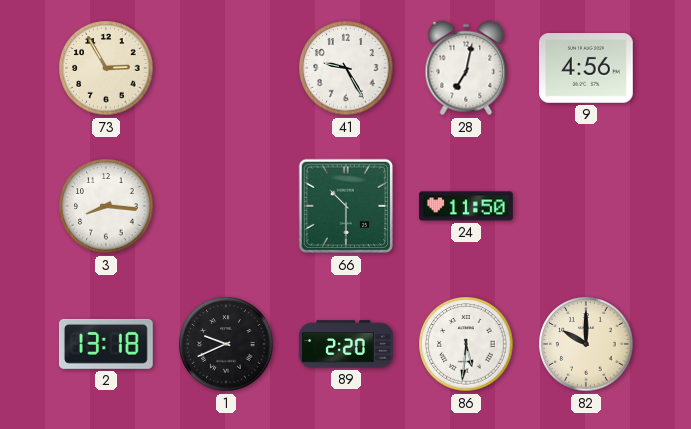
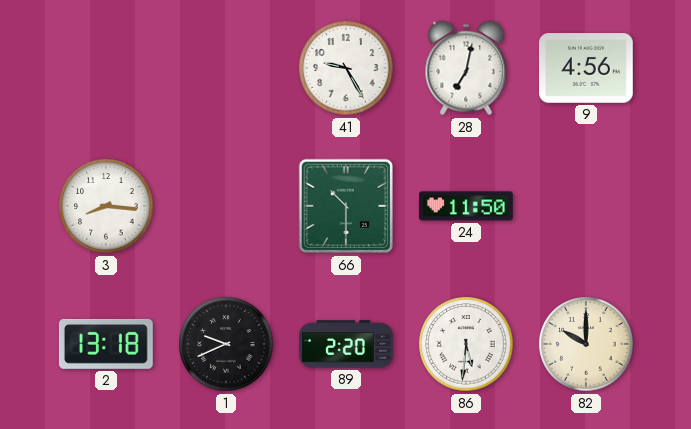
73: 2:55 -> none (106, 68)
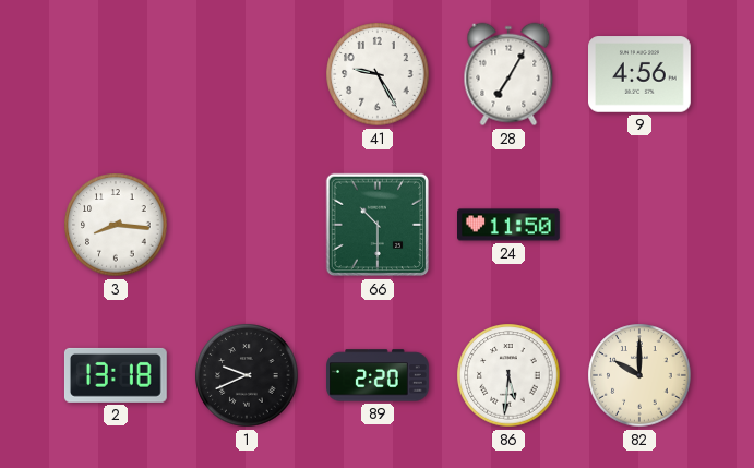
28: 7:02 -> 7:05 (508, 74)
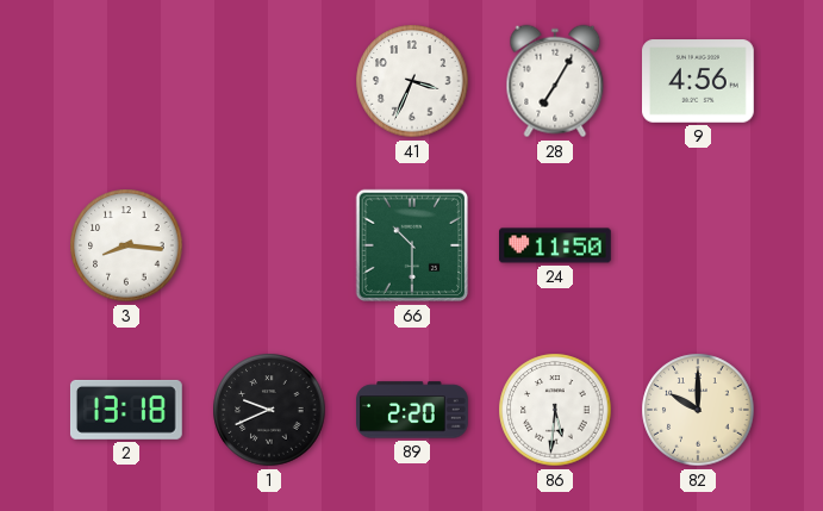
41: 9:25 -> 3:34 (412, 81)
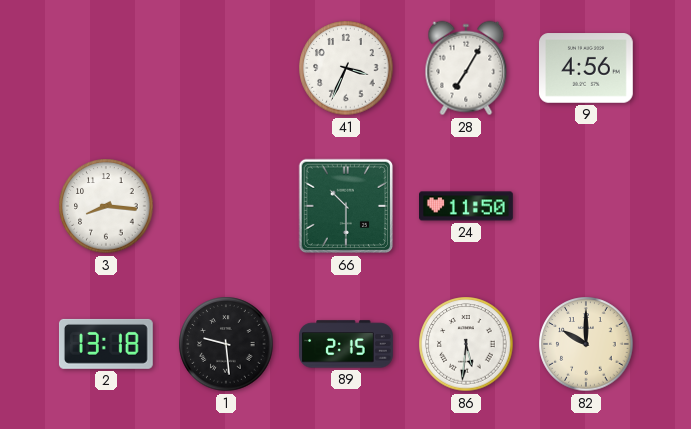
1: 9:41 -> 9:29 (226, 344)
89: 2:20 -> 2:15 (346, 344)
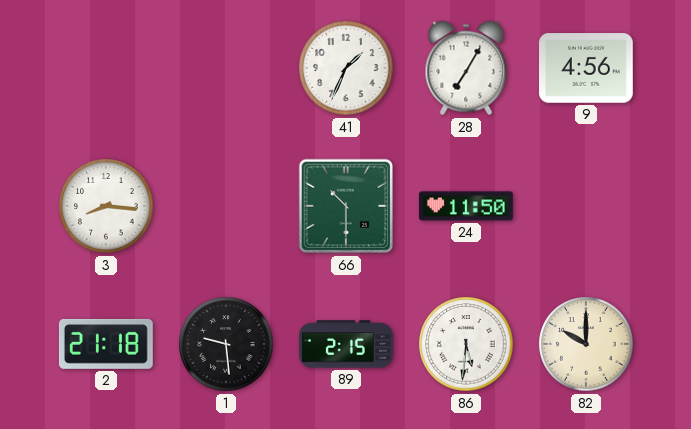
41: 3:34 -> 1:34 (346, 68)
2: 13:18 -> 21:18 (106, 344)
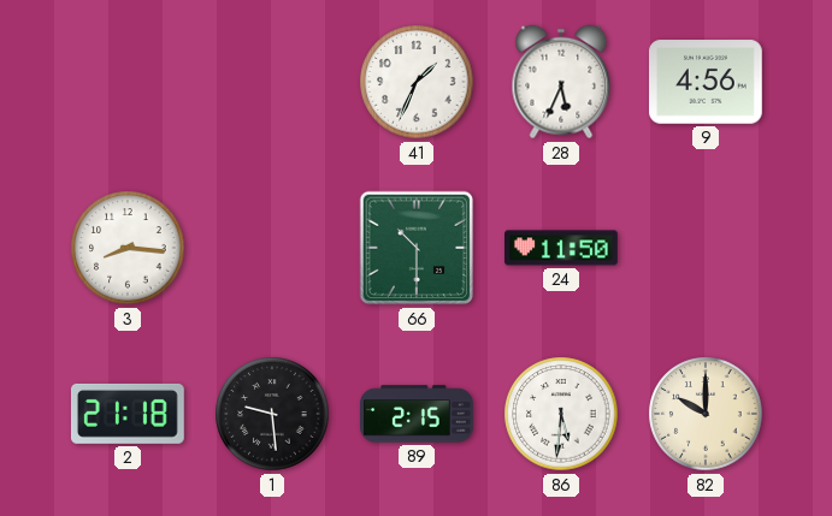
28: 7:05 -> 5:34 (561, 82)
